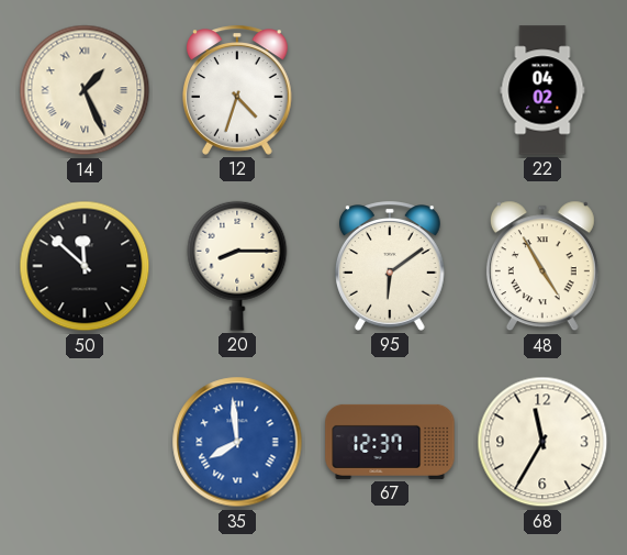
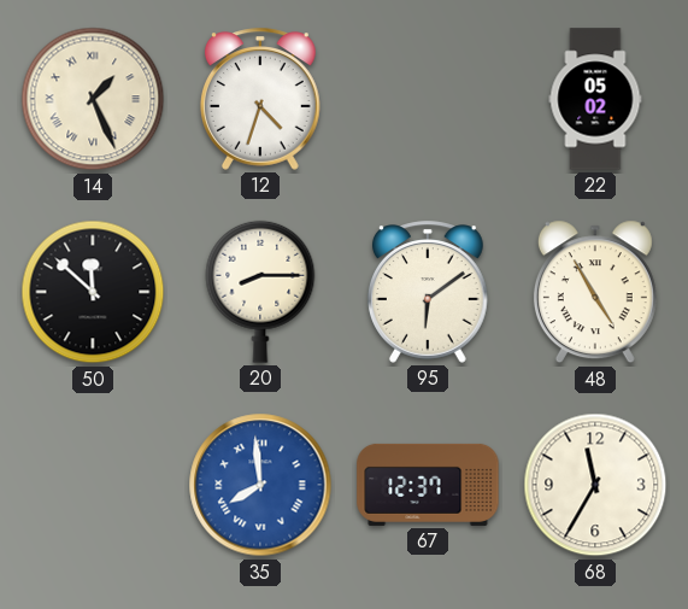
22: 04:02 -> 05:02 (595, 99)
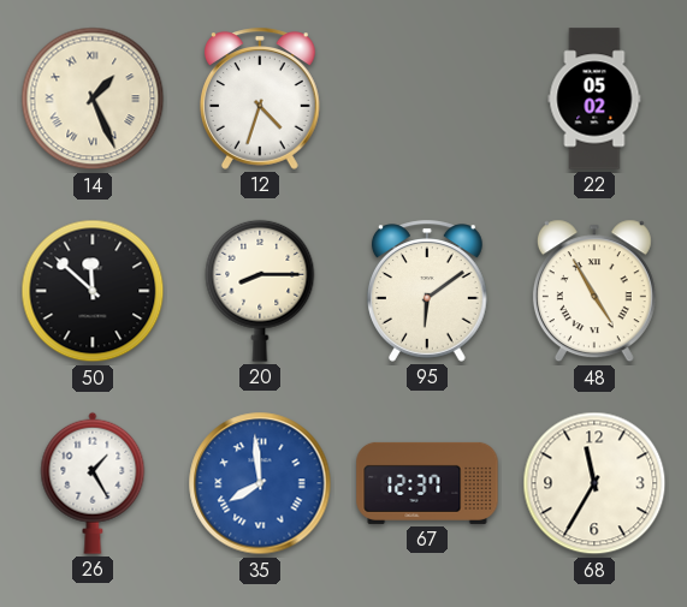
26: none -> 1:25 (93, 483)
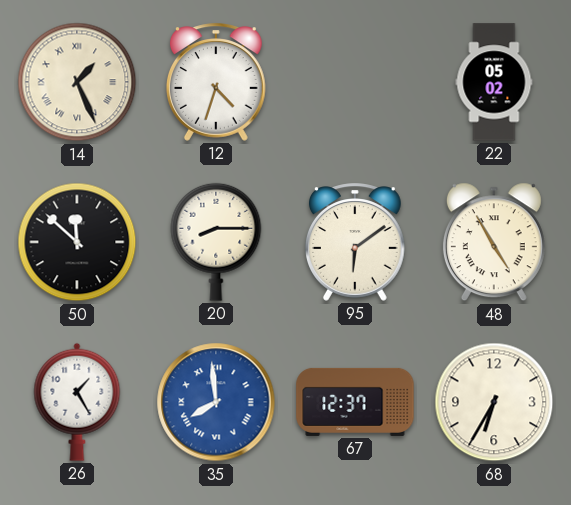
68: 11:35 -> 6:35 (494, 402)
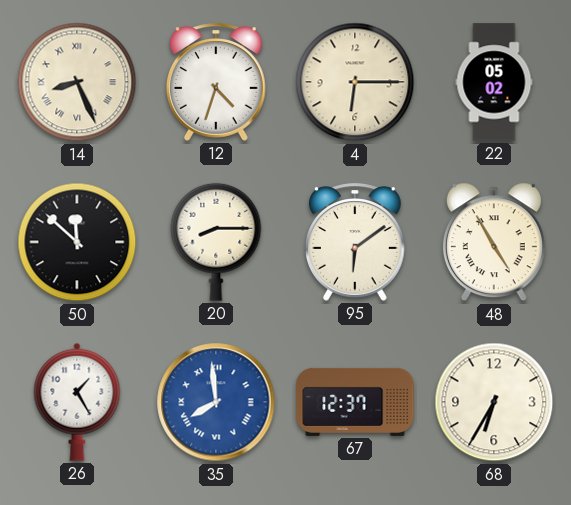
14: 1:26 -> 8:26 (77, 82)
4: none -> 6:15 (355, 82)
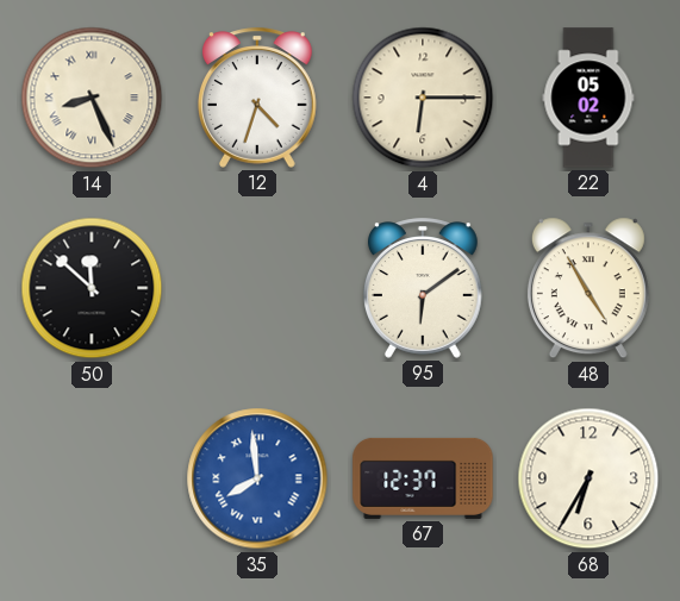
20: 8:15 -> none (216, 242)
26: 1:25 -> none (77, 402)
